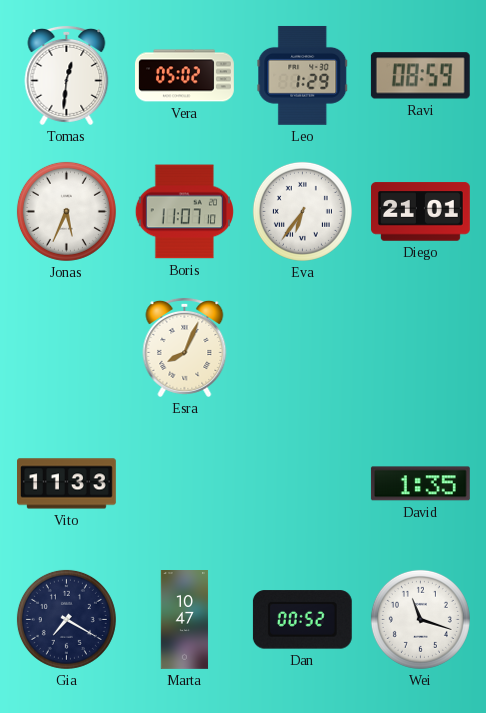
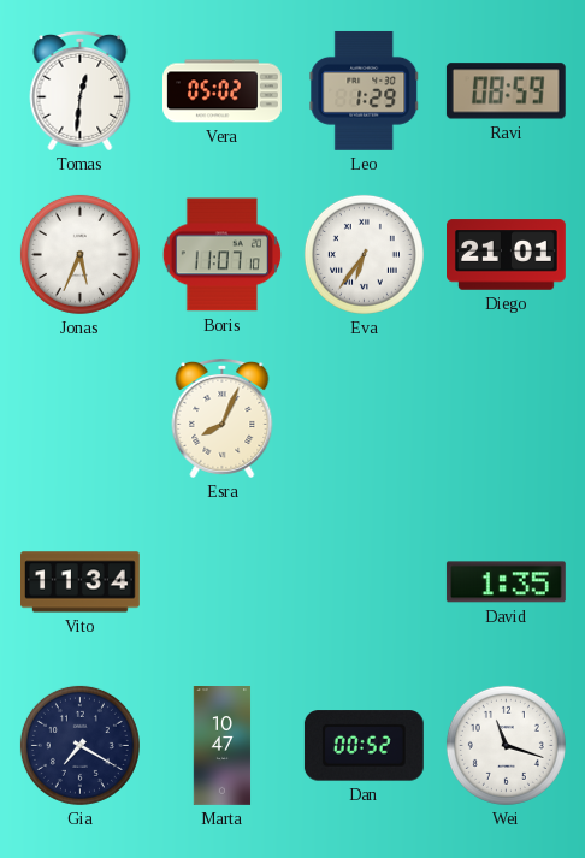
Vito: 11:33 -> 11:34 (81, 582)
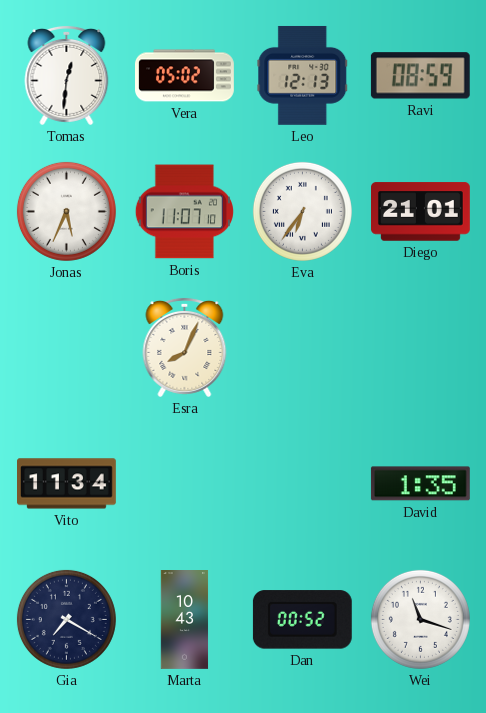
Leo: 1:29 -> 12:13 (303, 75)
Marta: 10:47 -> 10:43 (185, 620)
